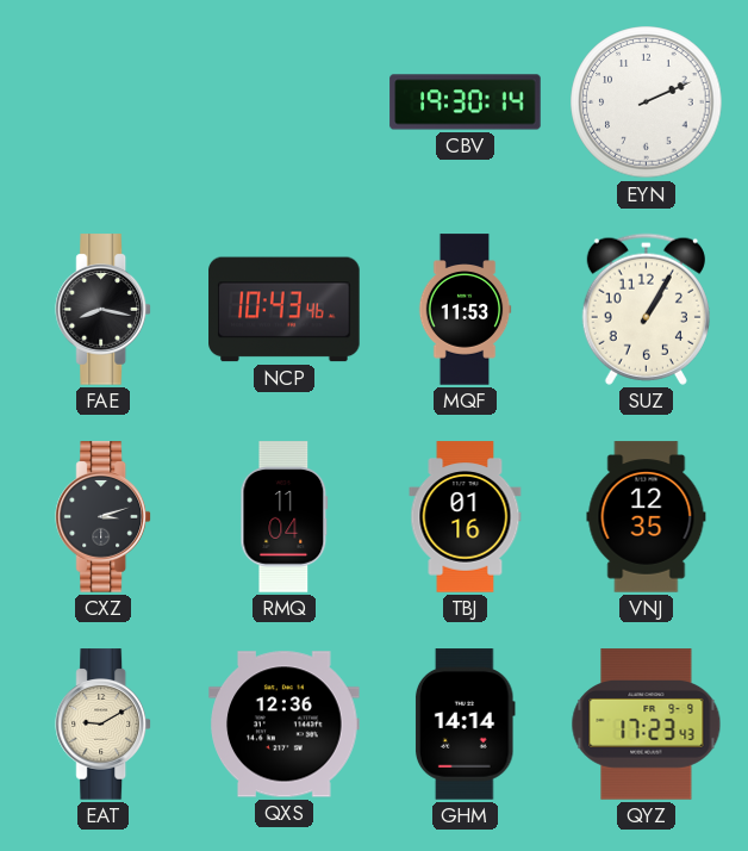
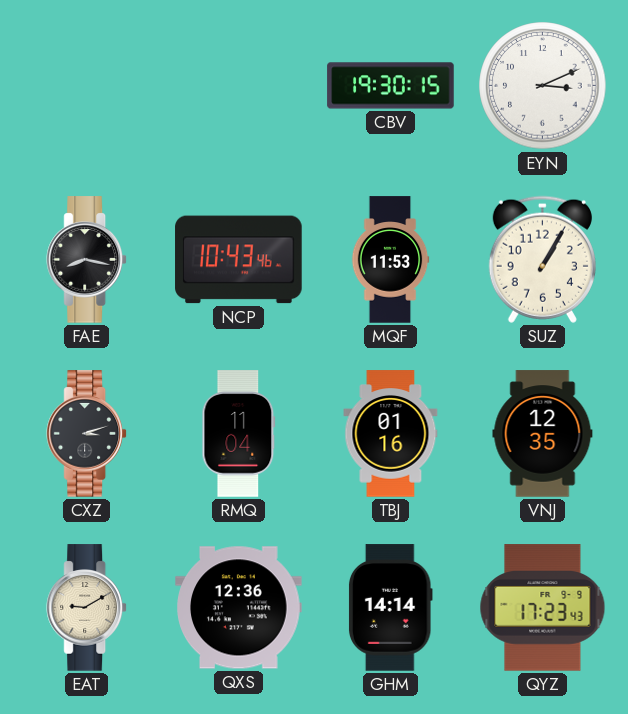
CBV: 19:30:14 -> 19:30:15 (391, 86)
EYN: 2:11 -> 3:11 (543, 86)
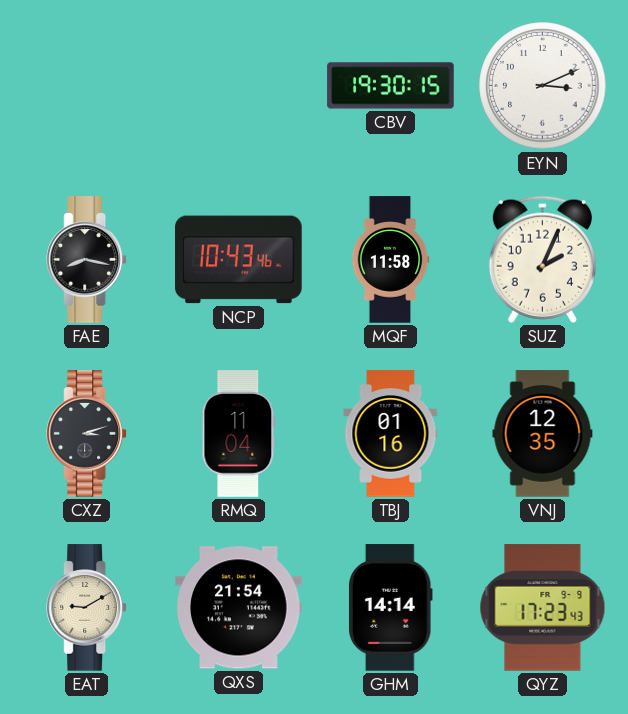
MQF: 11:53 -> 11:58 (390, 260)
SUZ: 1:05 -> 2:04 (542, 259)
QXS: 12:36 -> 21:54 (239, 608)
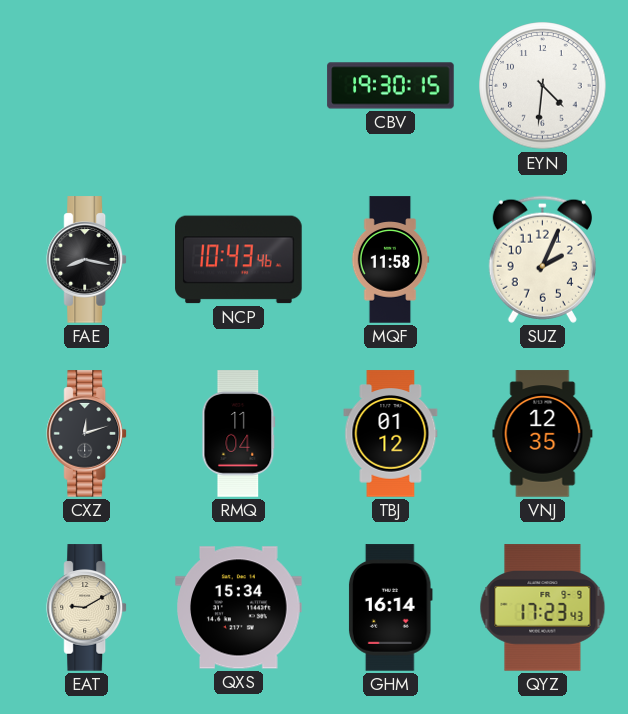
EYN: 3:11 -> 4:31 (543, 86)
CXZ: 3:12 -> 12:12 (87, 434)
TBJ: 01:16 -> 01:12 (391, 434)
QXS: 21:54 -> 15:34 (239, 608)
GHM: 14:14 -> 16:14 (390, 608)
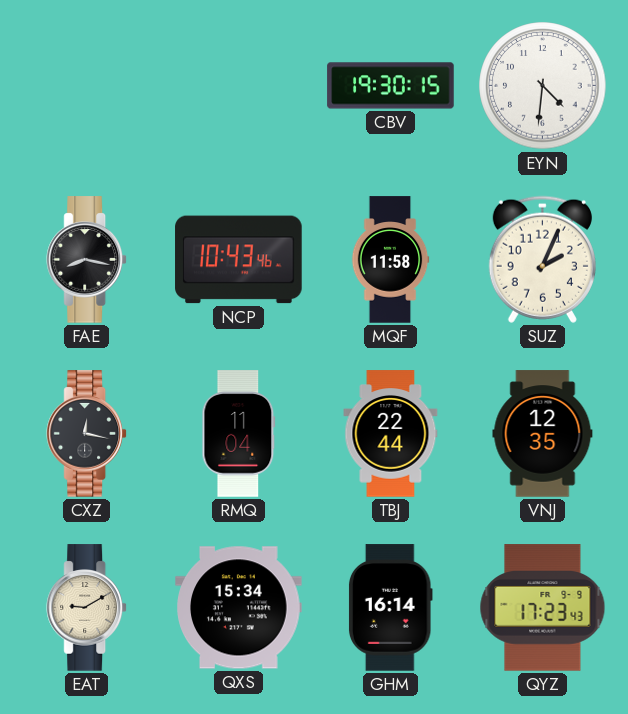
CXZ: 12:12 -> 12:17 (87, 434)
TBJ: 01:12 -> 22:44 (391, 434)
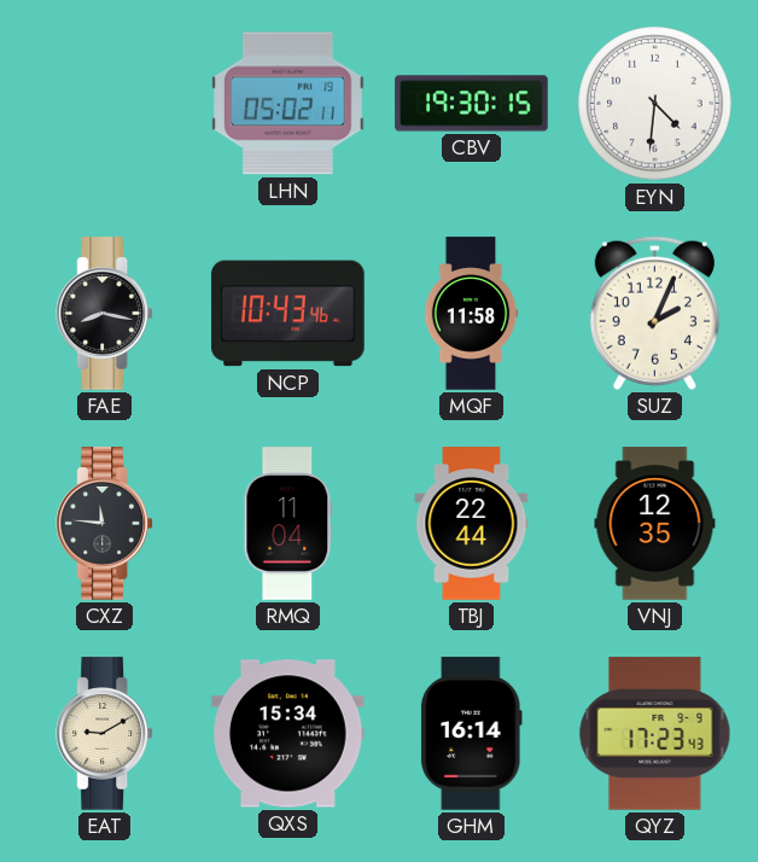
LHN: none -> 05:02 (288, 104)
CXZ: 12:17 -> 11:46 (105, 524)
